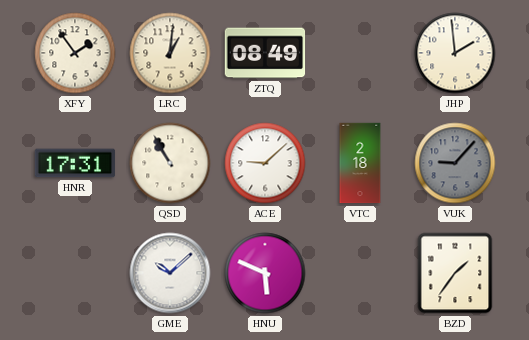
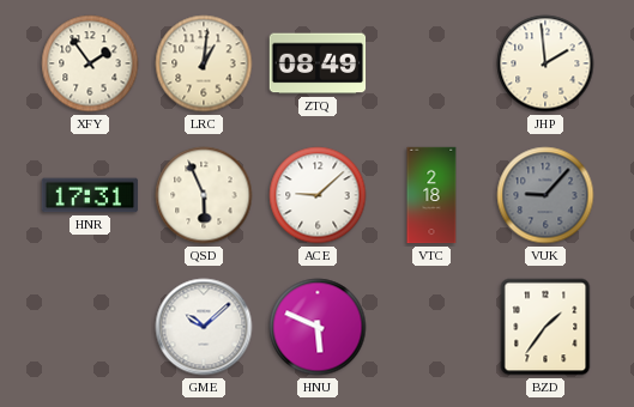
QSD: 10:55 -> 5:56 (204, 195)
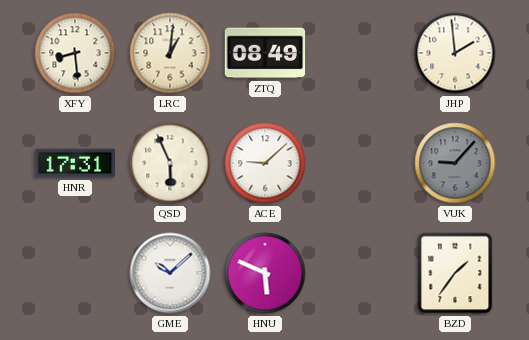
XFY: 1:54 -> 8:29 (75, 53)
VTC: 2:18 -> none (431, 195)
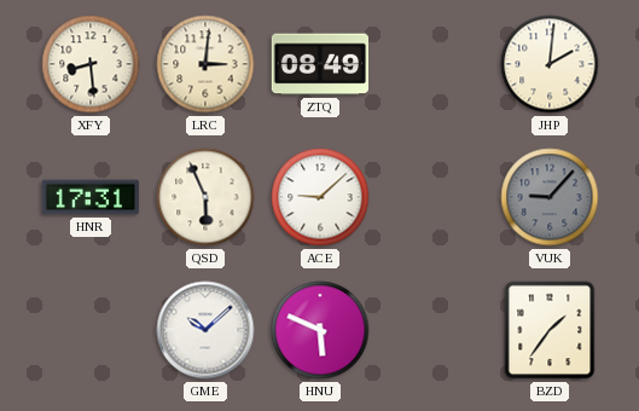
LRC: 1:01 -> 3:01 (205, 64)
JHP: 1:59 -> 2:01 (550, 64)
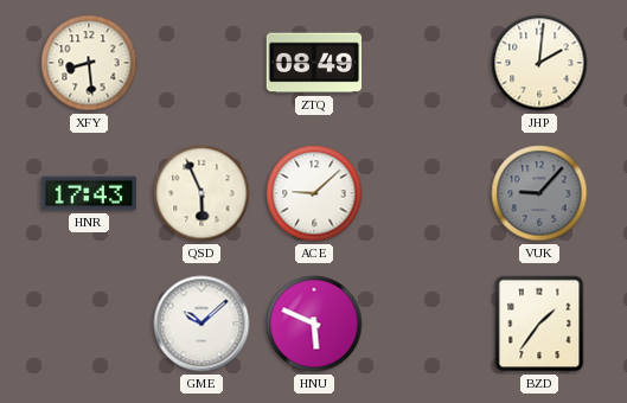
LRC: 3:01 -> none (205, 64)
HNR: 17:31 -> 17:43 (89, 193)
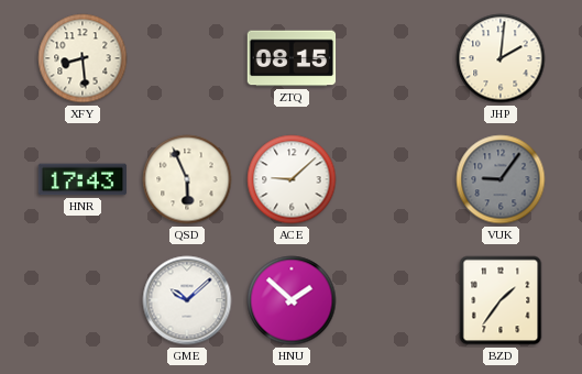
ZTQ: 08:49 -> 08:15 (292, 58)
VUK: 9:07 -> 9:06 (501, 179)
HNU: 5:49 -> 1:52 (292, 300)
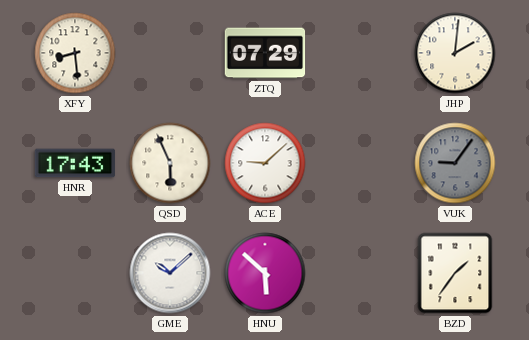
ZTQ: 08:15 -> 07:29 (265, 53)
HNU: 1:52 -> 5:52 (265, 273)
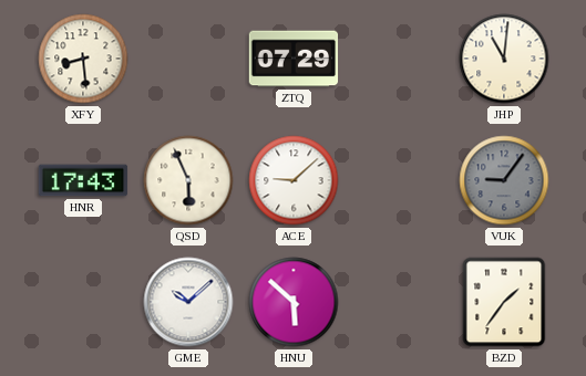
JHP: 2:01 -> 11:01 (504, 59)
